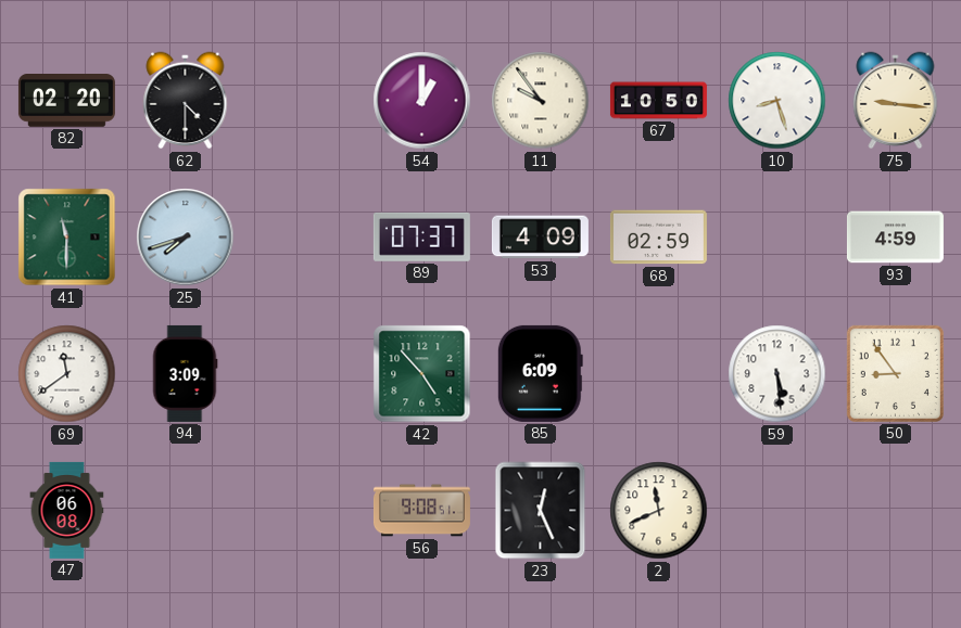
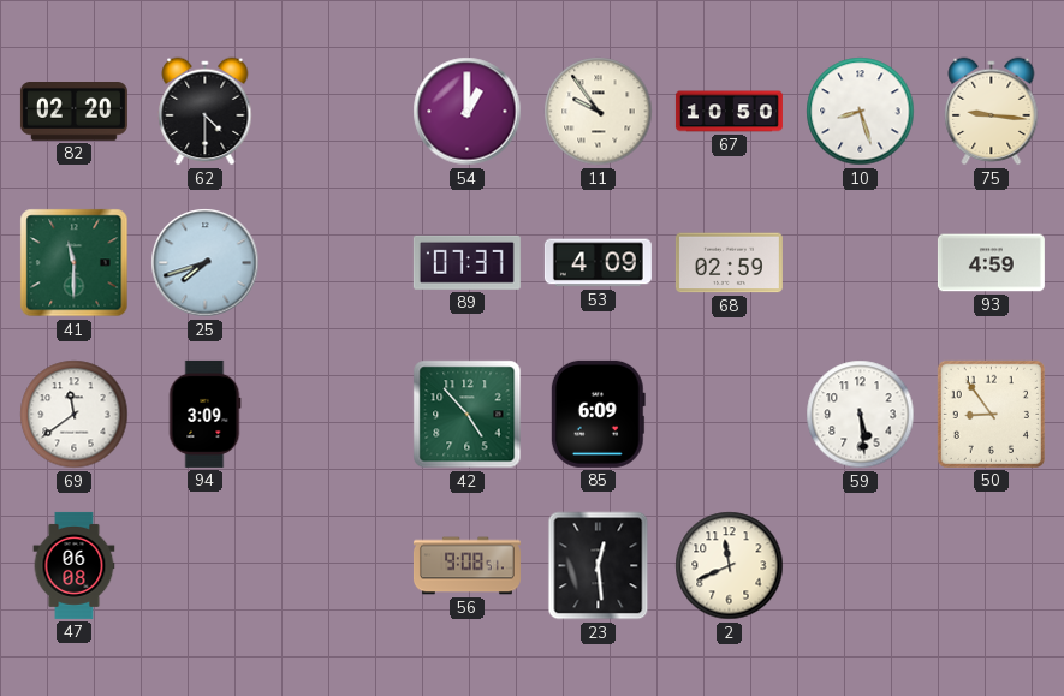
23: 12:26 -> 12:29 (599, 566)
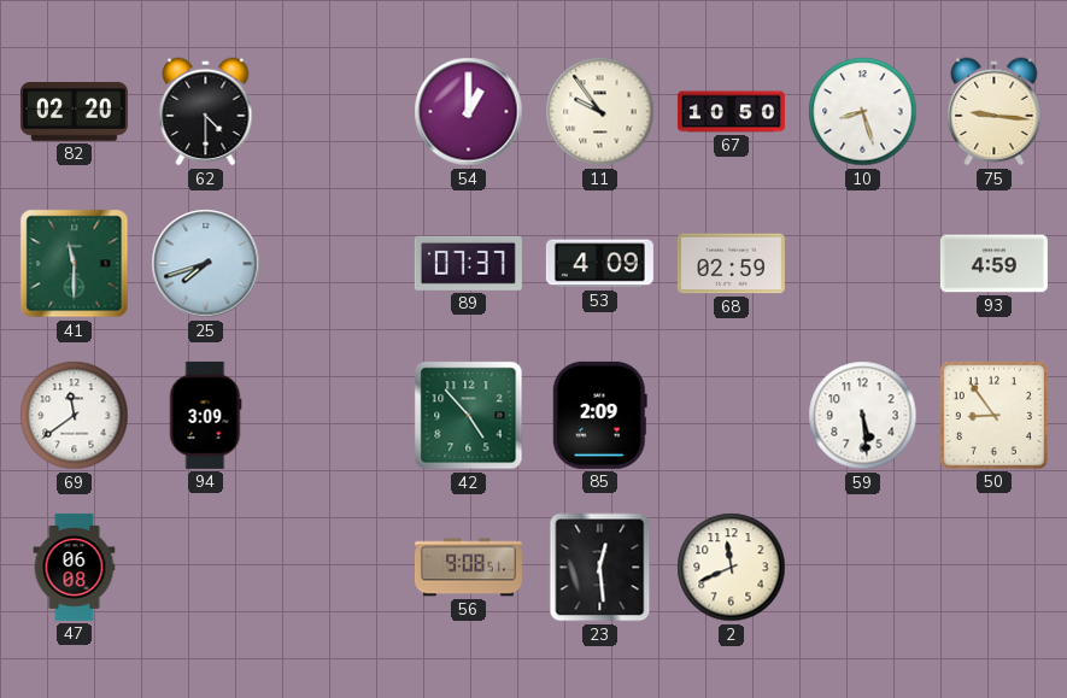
85: 6:09 -> 2:09 (599, 415)
